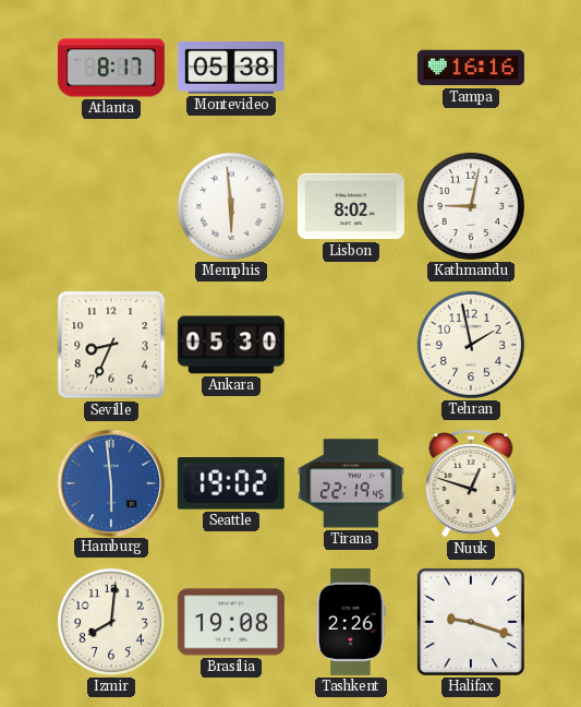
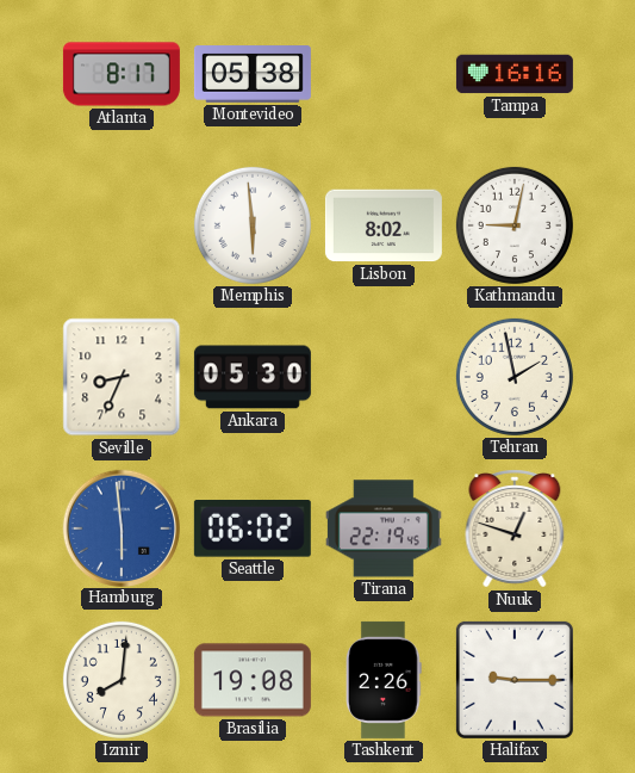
Seattle: 19:02 -> 06:02 (253, 530)
Halifax: 9:18 -> 9:15 (515, 680)
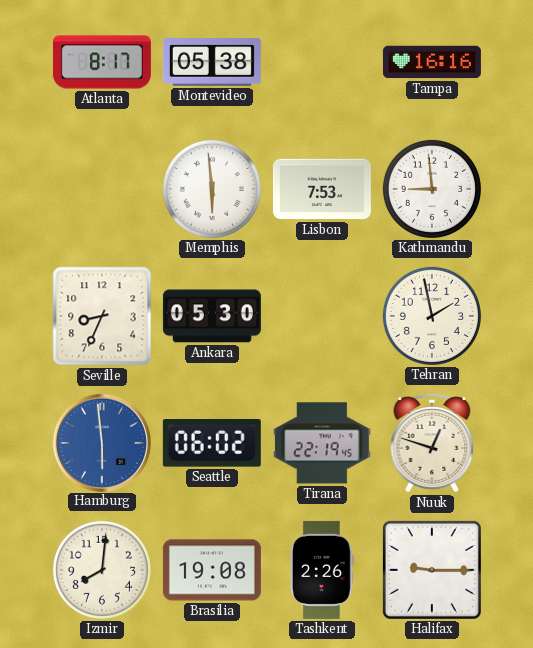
Lisbon: 8:02 -> 7:53 (322, 189)
Kathmandu: 9:02 -> 8:59 (432, 189)
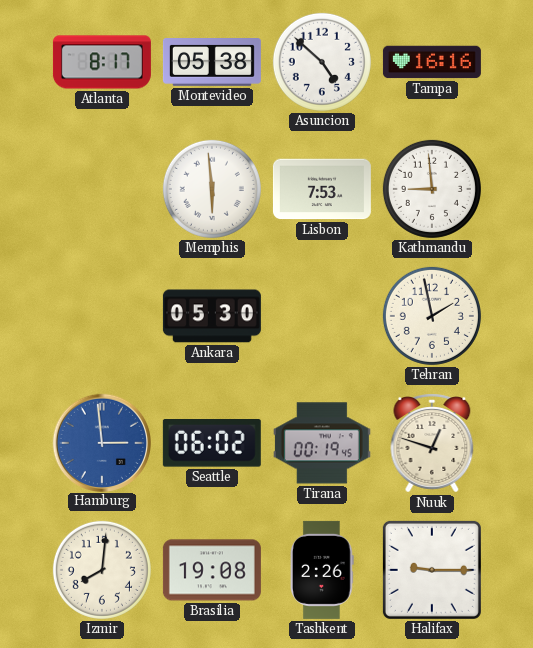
Asuncion: none -> 4:52 (322, 62)
Seville: 8:34 -> none (102, 316)
Hamburg: 5:59 -> 2:59 (101, 442)
Tirana: 22:19 -> 00:19 (322, 443)
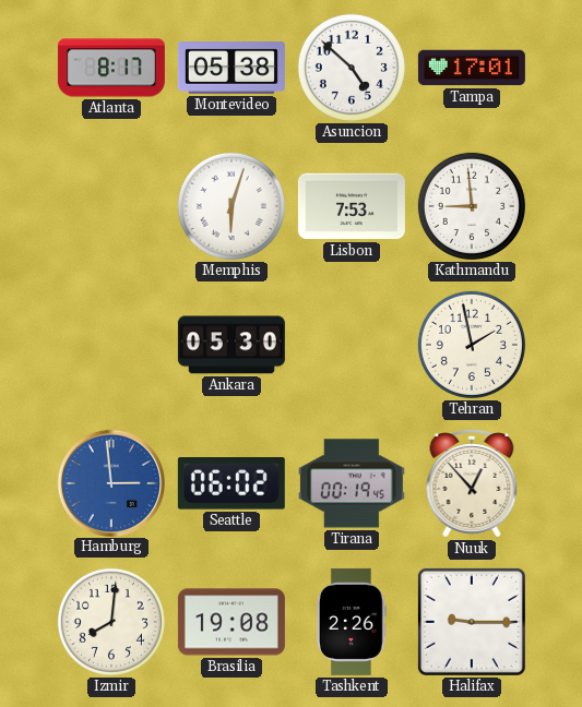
Tampa: 16:16 -> 17:01 (472, 68)
Memphis: 5:59 -> 6:03 (231, 206)
Nuuk: 12:48 -> 12:53 (472, 483)
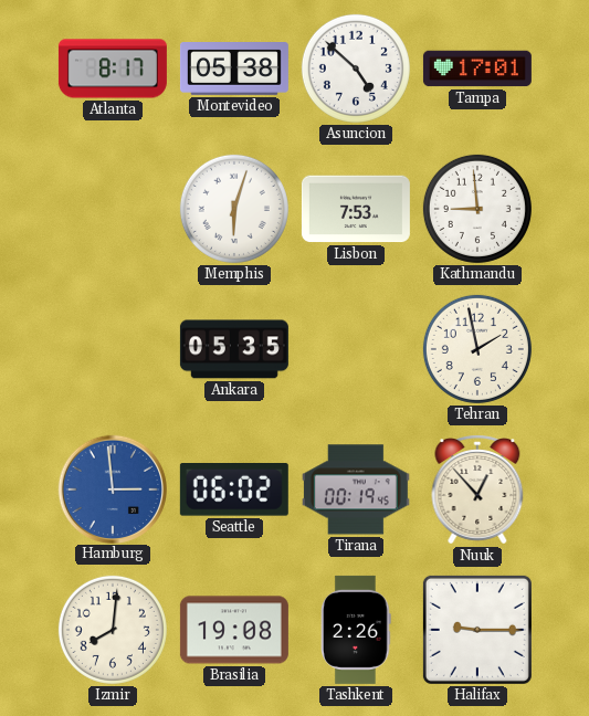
Ankara: 05:30 -> 05:35 (234, 349)
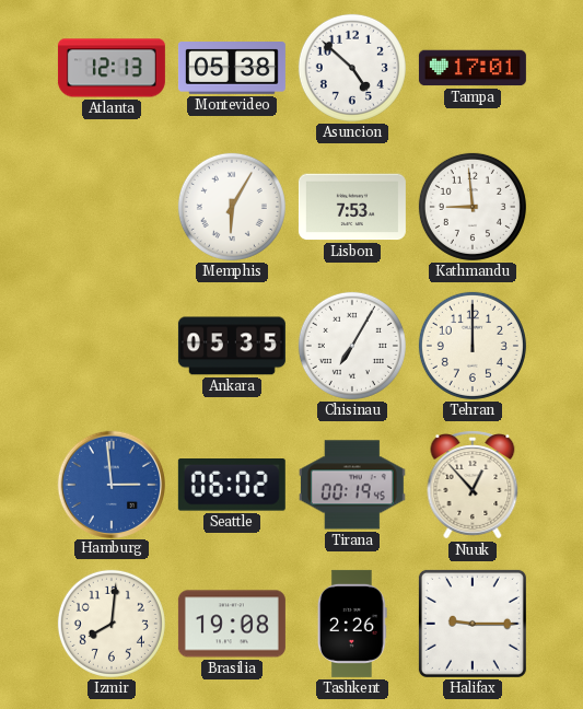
Atlanta: 8:17 -> 12:13 (112, 68)
Memphis: 6:03 -> 6:05 (232, 207)
Chisinau: none -> 7:05 (352, 346)
Tehran: 1:58 -> 12:00 (473, 346)
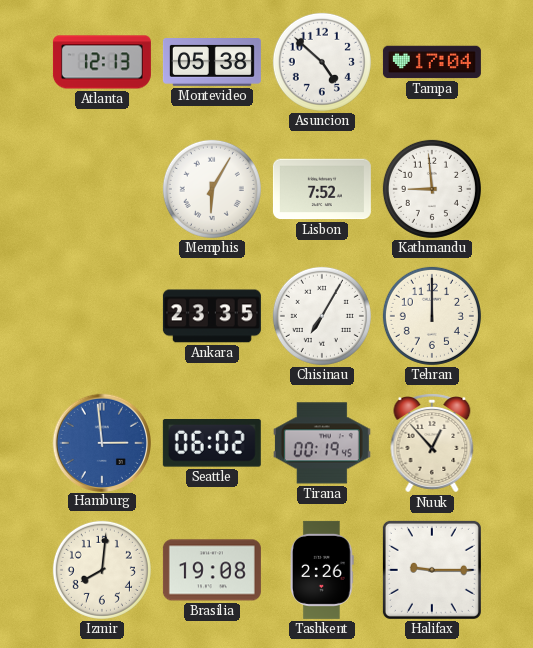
Tampa: 17:01 -> 17:04 (432, 62)
Lisbon: 7:53 -> 7:52 (322, 189)
Ankara: 05:35 -> 23:35 (212, 316)
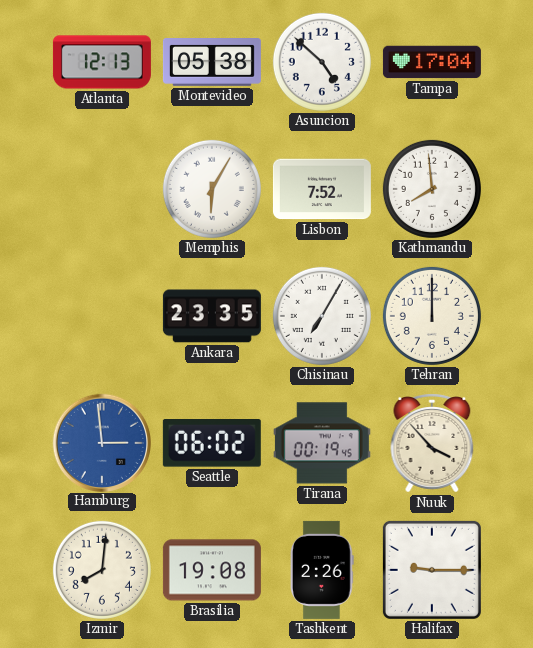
Kathmandu: 8:59 -> 7:59 (432, 189)
Nuuk: 12:53 -> 3:53 (432, 443)
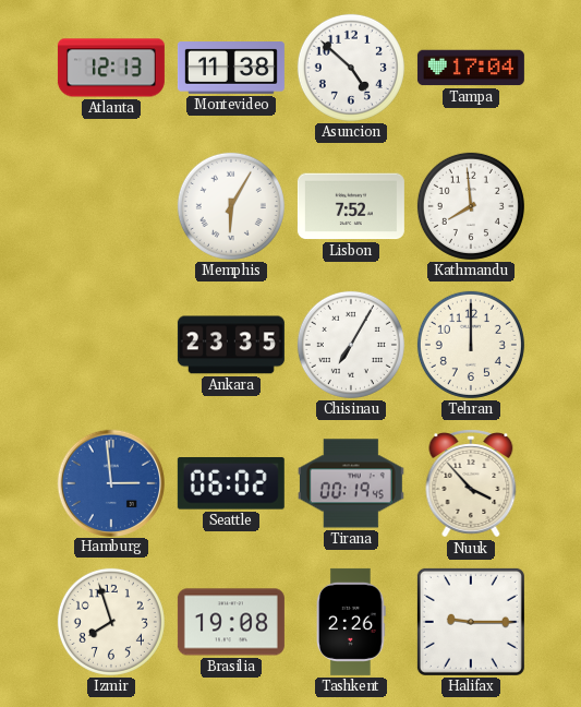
Montevideo: 05:38 -> 11:38 (231, 69)
Izmir: 8:01 -> 7:57 (111, 622)
